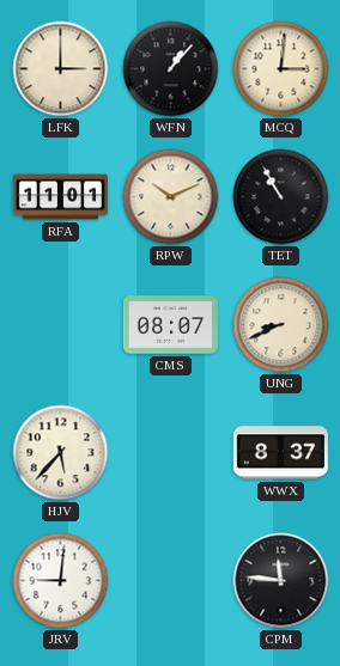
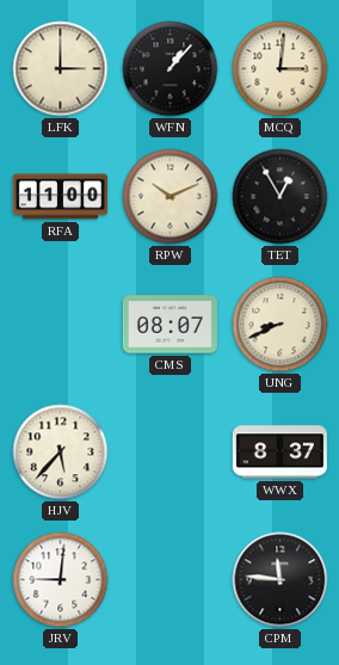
RFA: 11:01 -> 11:00 (60, 197)
TET: 10:55 -> 12:55 (281, 197)
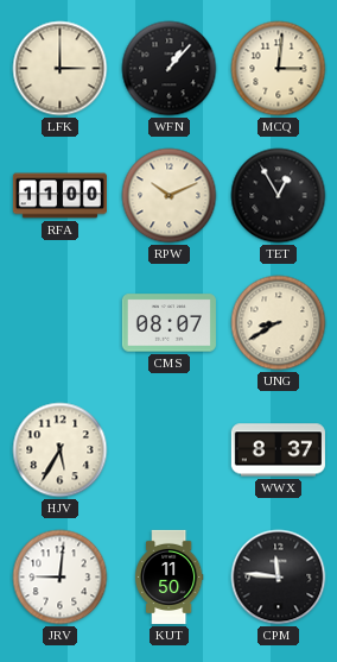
UNG: 8:41 -> 8:40 (279, 323)
HJV: 5:37 -> 5:35 (61, 450)
KUT: none -> 11:50 (170, 576)
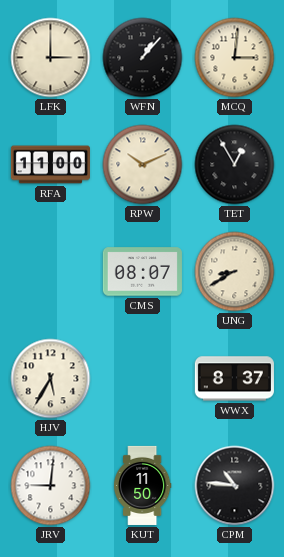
CPM: 11:46 -> 10:46 (235, 486)
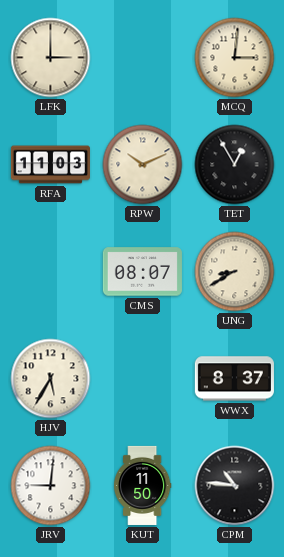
WFN: 1:07 -> none (143, 58)
RFA: 11:00 -> 11:03 (50, 165)
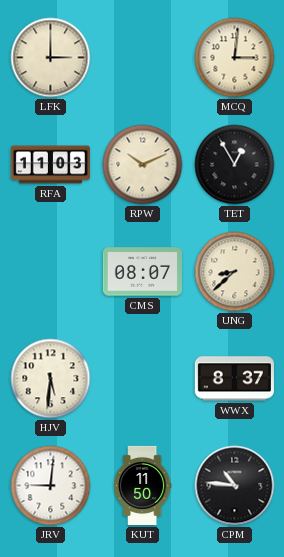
UNG: 8:40 -> 8:38 (235, 272)
HJV: 5:35 -> 5:31 (51, 379)
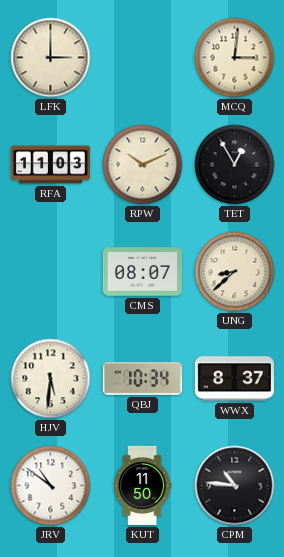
QBJ: none -> 10:34 (142, 379)
JRV: 9:01 -> 10:51 (51, 486)
